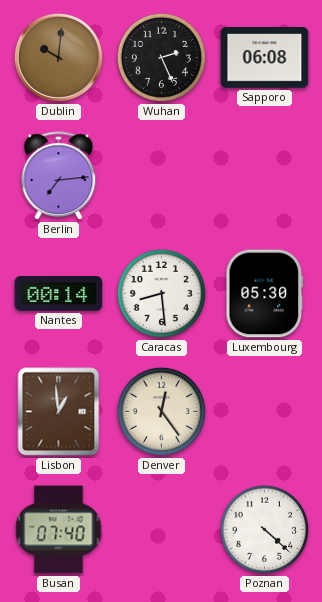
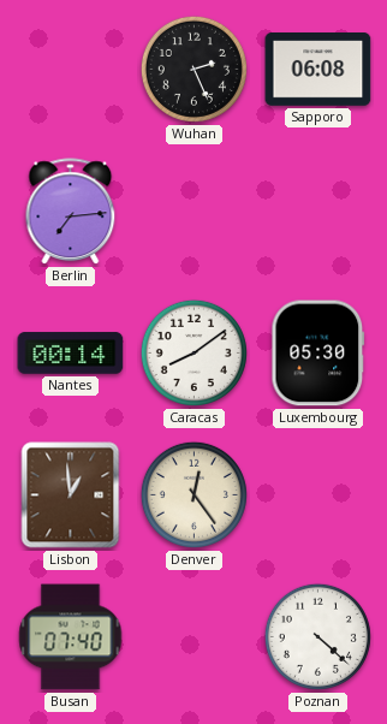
Dublin: 10:01 -> none (58, 57)
Caracas: 8:29 -> 8:09 (194, 352)
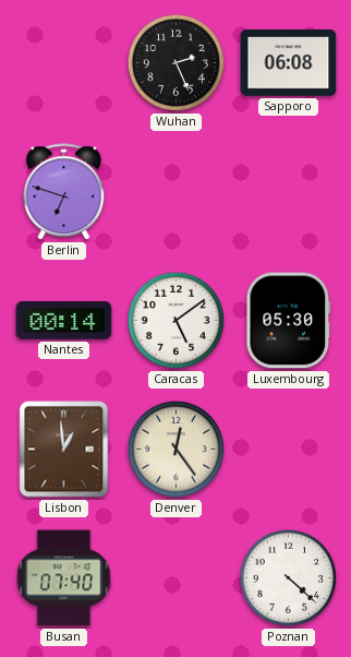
Berlin: 7:14 -> 6:48 (64, 192)
Caracas: 8:09 -> 5:09 (175, 320)
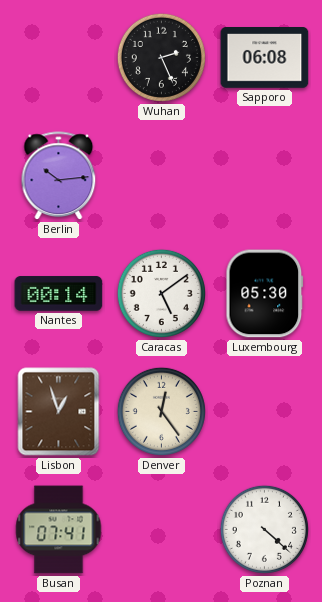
Berlin: 6:48 -> 10:14 (59, 176)
Lisbon: 12:59 -> 12:57 (59, 412)
Busan: 07:40 -> 07:41 (59, 530)
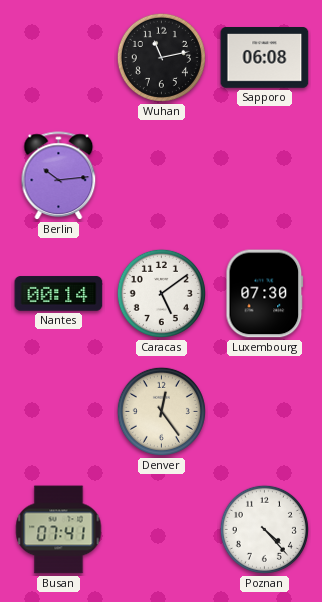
Wuhan: 2:26 -> 11:13 (161, 57)
Luxembourg: 05:30 -> 07:30 (265, 294)
Lisbon: 12:57 -> none (59, 412)
Poznan: 4:22 -> 4:23 (264, 529)
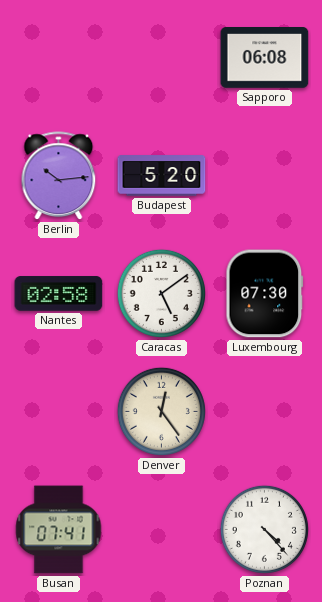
Wuhan: 11:13 -> none (161, 57)
Budapest: none -> 5:20 (162, 176)
Nantes: 00:14 -> 02:58 (59, 294)
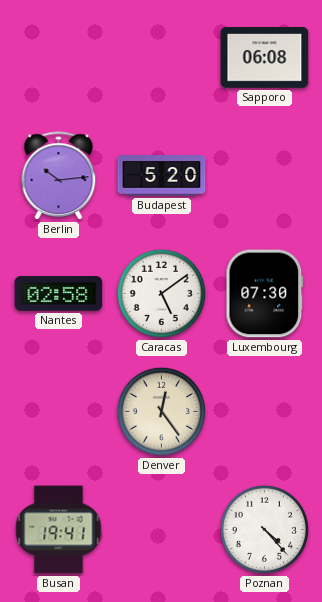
Busan: 07:41 -> 19:41 (59, 530)
